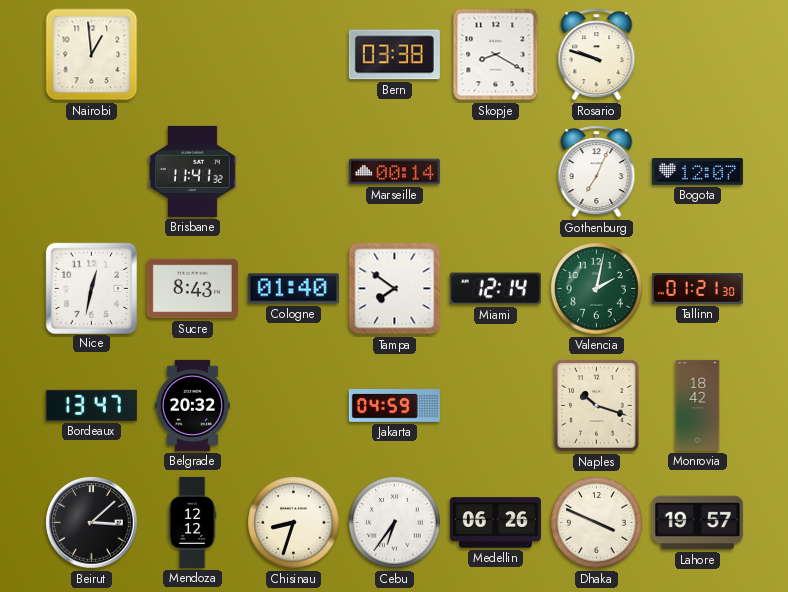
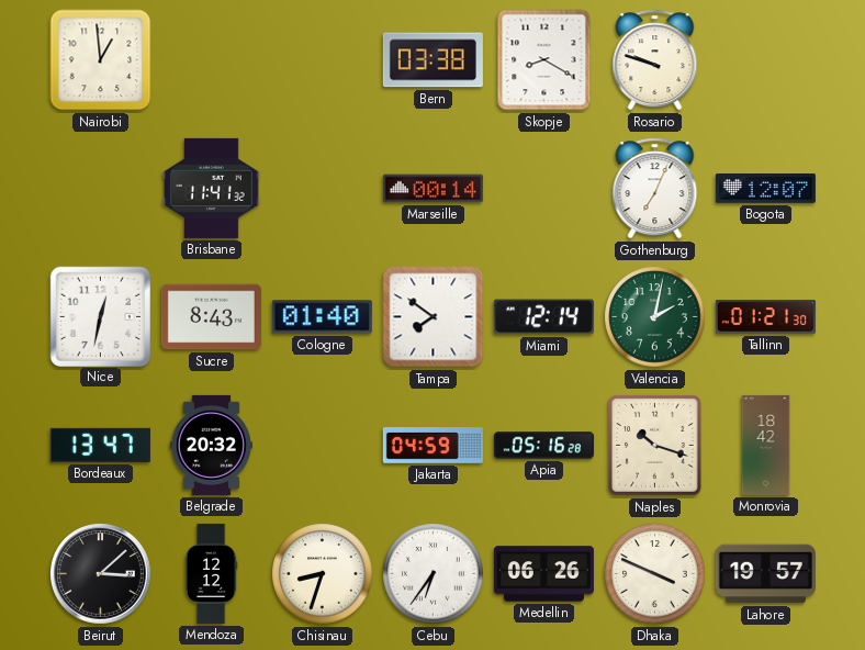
Apia: none -> 05:16 (543, 446)
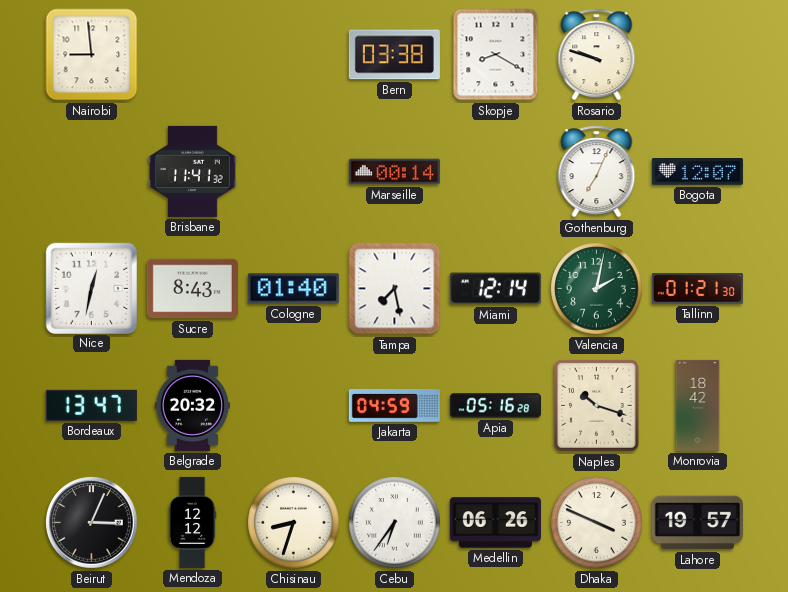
Nairobi: 12:59 -> 8:59 (92, 55)
Tampa: 7:51 -> 7:28 (395, 289)
Beirut: 3:08 -> 3:04 (92, 523)
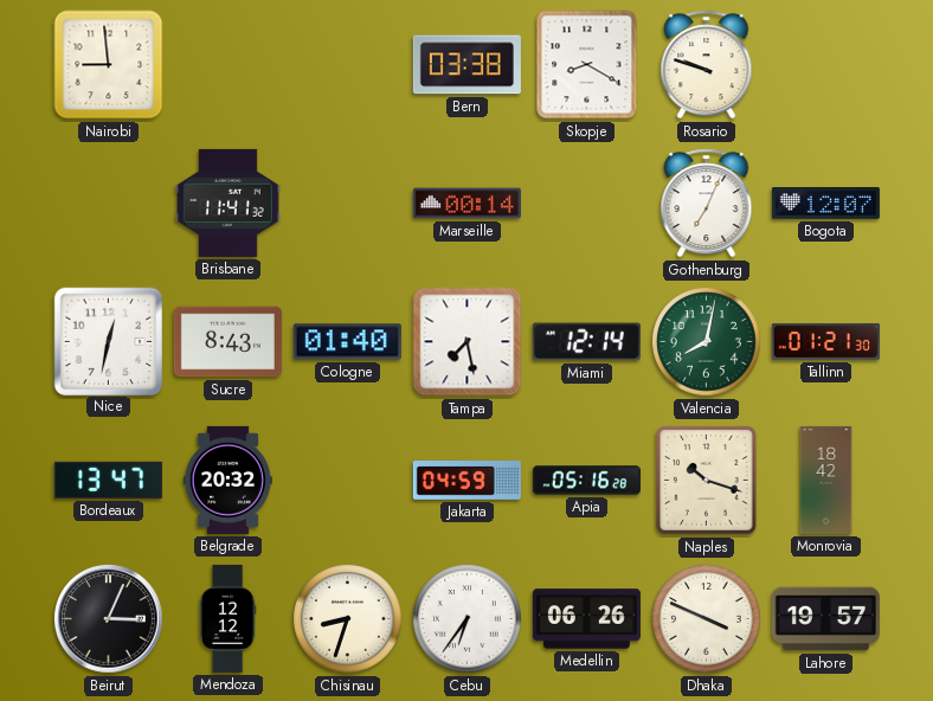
Valencia: 2:02 -> 8:02 (707, 342)
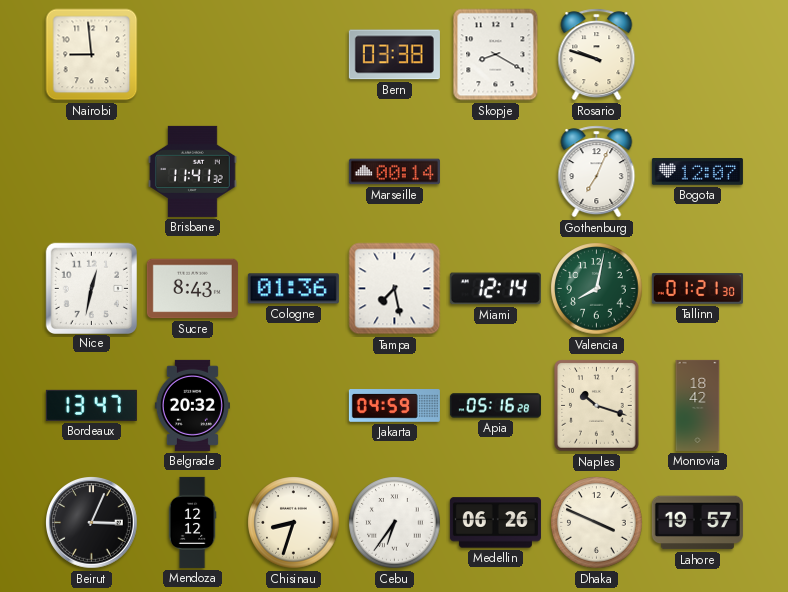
Cologne: 01:40 -> 01:36 (293, 289)
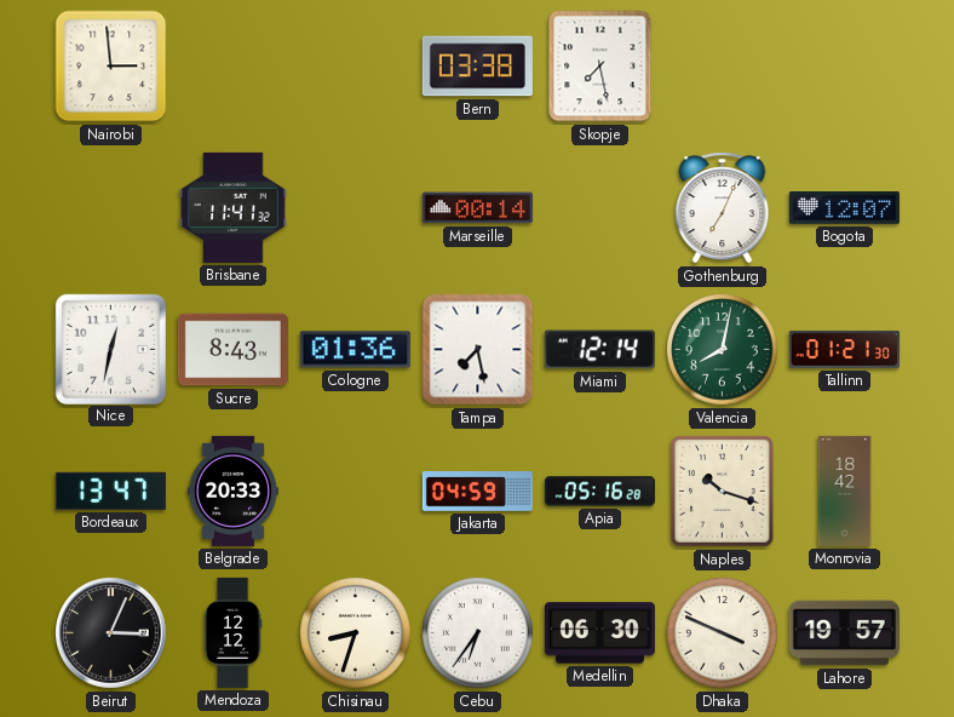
Nairobi: 8:59 -> 2:59 (111, 67)
Skopje: 8:20 -> 7:28 (600, 67)
Rosario: 9:48 -> none (597, 55)
Belgrade: 20:32 -> 20:33 (232, 491)
Medellin: 06:26 -> 06:30 (599, 633)
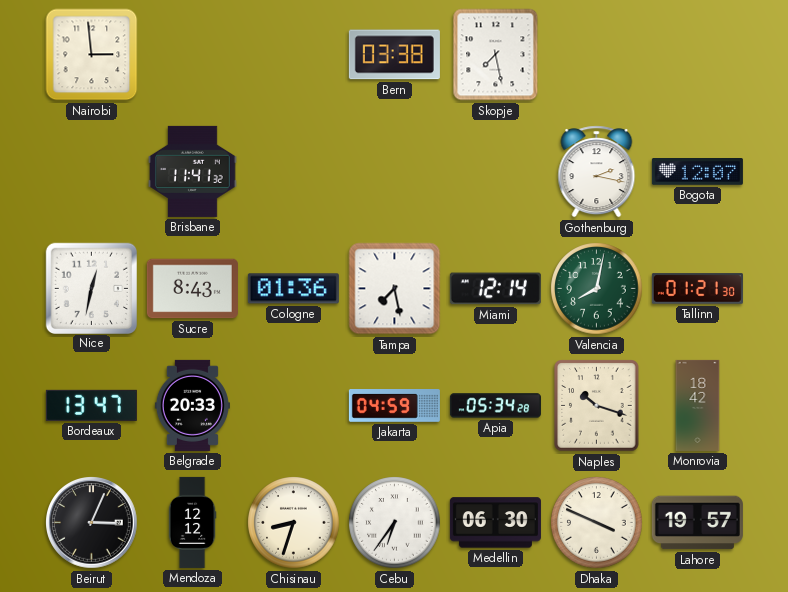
Marseille: 00:14 -> none (477, 208)
Gothenburg: 7:04 -> 2:17 (597, 172)
Apia: 05:16 -> 05:34 (495, 406)
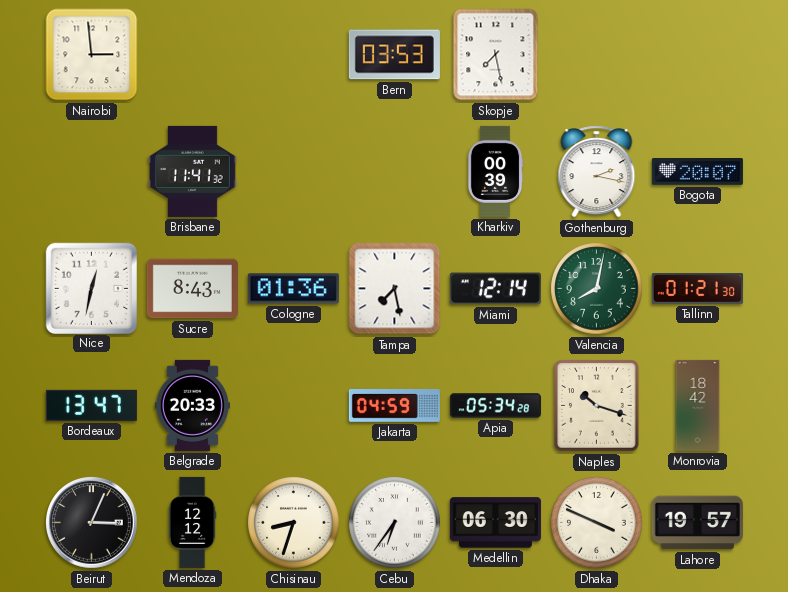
Bern: 03:38 -> 03:53 (394, 55)
Kharkiv: none -> 00:39 (495, 171)
Bogota: 12:07 -> 20:07 (697, 172)
